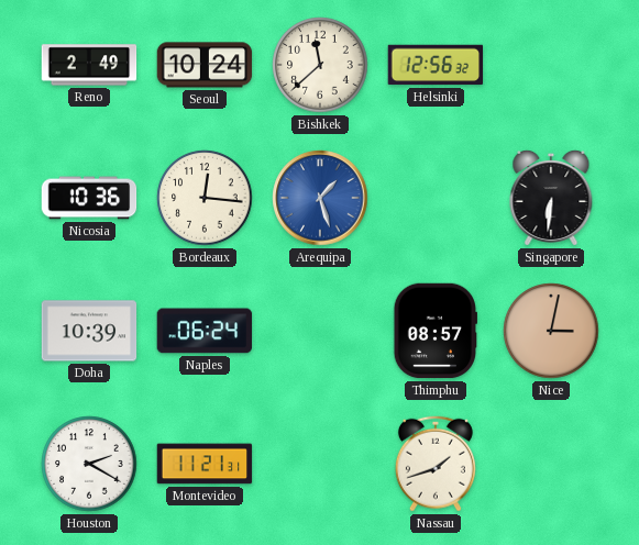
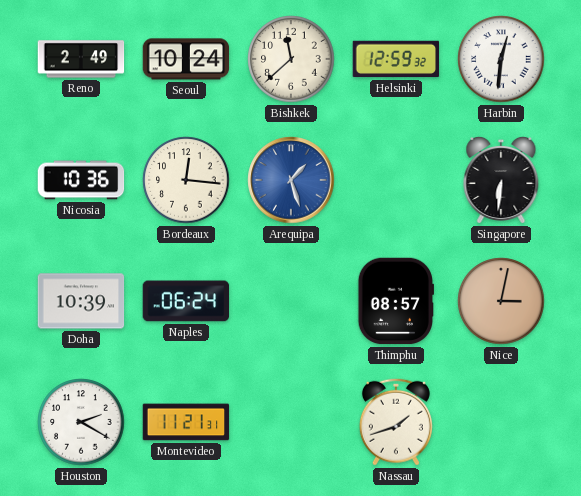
Helsinki: 12:56 -> 12:59 (396, 59)
Harbin: none -> 12:31 (501, 59)
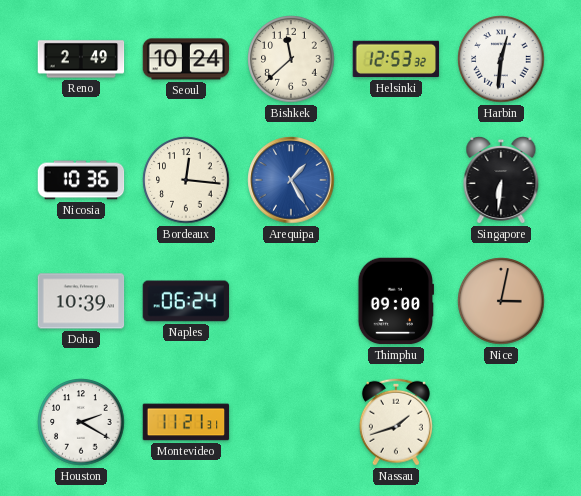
Helsinki: 12:59 -> 12:53 (396, 59)
Arequipa: 1:27 -> 1:25 (291, 180)
Thimphu: 08:57 -> 09:00 (395, 301)
